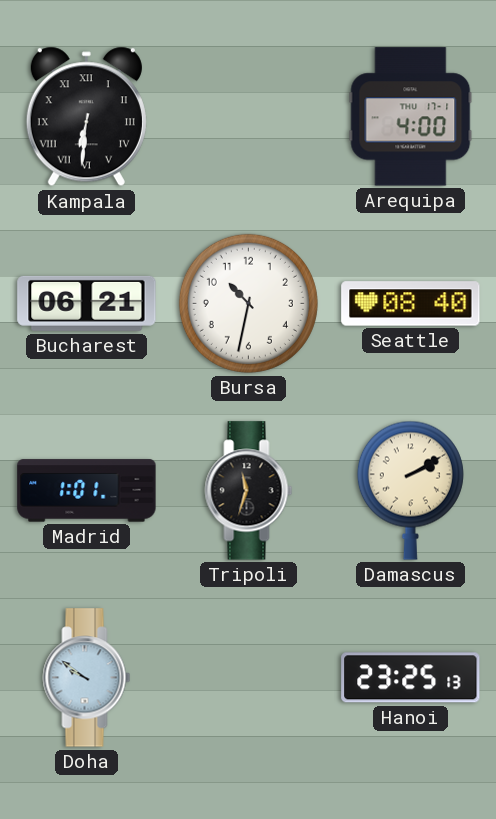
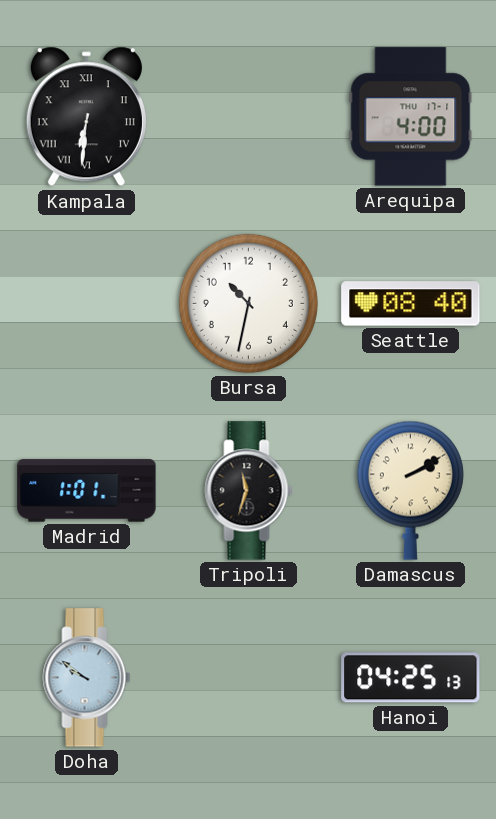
Bucharest: 06:21 -> none (87, 303)
Hanoi: 23:25 -> 04:25 (411, 678)
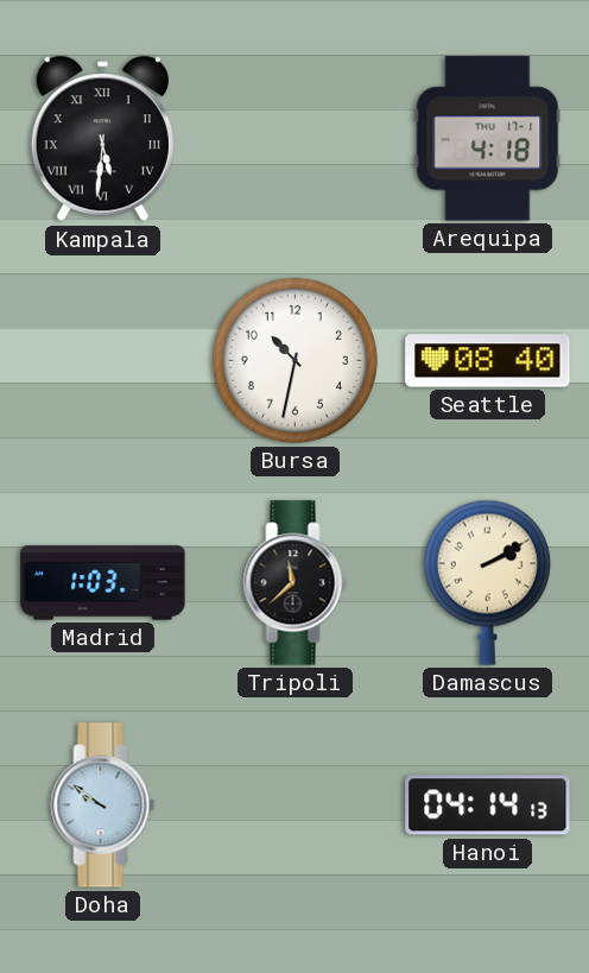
Kampala: 6:31 -> 5:31 (102, 139)
Arequipa: 4:00 -> 4:18 (488, 139)
Madrid: 1:01 -> 1:03 (103, 583)
Tripoli: 11:33 -> 11:38 (296, 583)
Hanoi: 04:25 -> 04:14 (488, 805)
